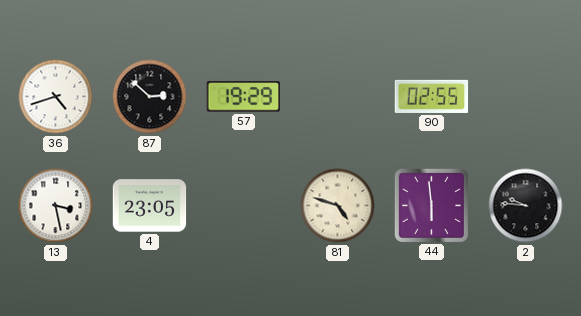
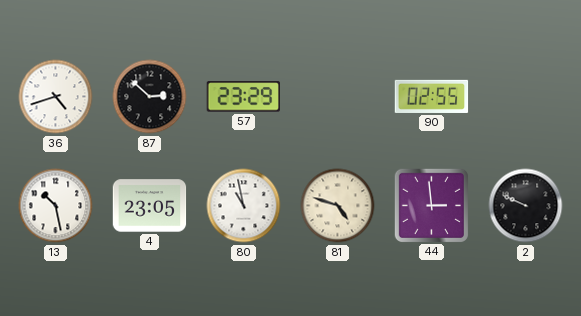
57: 19:29 -> 23:29 (243, 97)
13: 3:28 -> 10:28 (56, 206)
80: none -> 10:58 (244, 206)
44: 5:59 -> 2:59 (431, 205)
2: 9:46 -> 9:49 (526, 206)
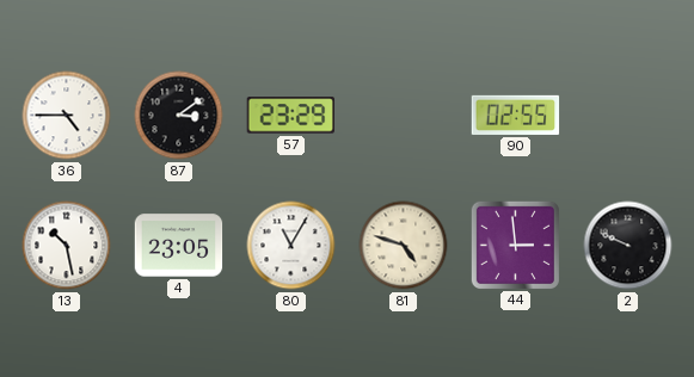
36: 4:42 -> 4:45 (67, 116)
87: 2:52 -> 3:09 (179, 116)
80: 10:58 -> 11:05 (291, 246)
